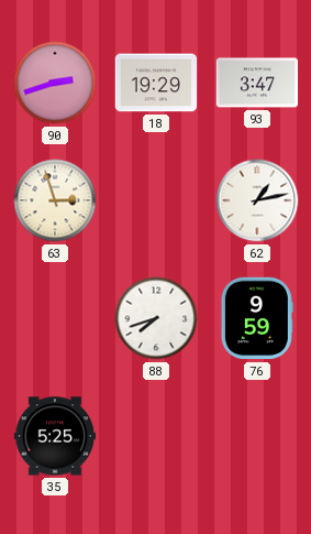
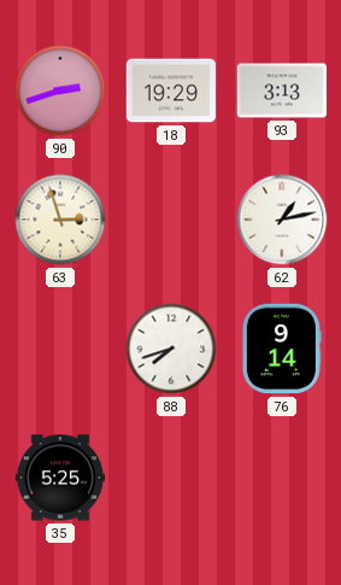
93: 3:47 -> 3:13 (282, 90)
76: 9:59 -> 9:14 (282, 349)
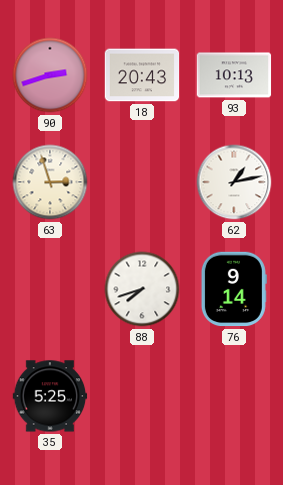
18: 19:29 -> 20:43 (142, 75)
93: 3:13 -> 10:13 (234, 75)
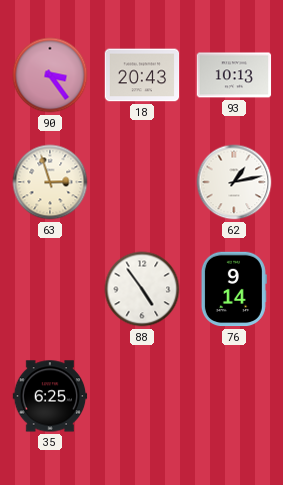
90: 2:42 -> 3:24 (50, 75)
88: 7:42 -> 4:54 (142, 289)
35: 5:25 -> 6:25 (50, 396)
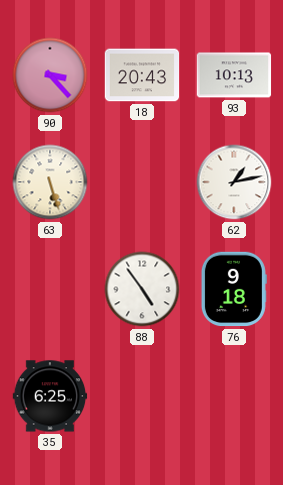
90: 3:24 -> 3:23 (50, 75)
63: 2:57 -> 5:27 (50, 182)
76: 9:14 -> 9:18 (234, 289)
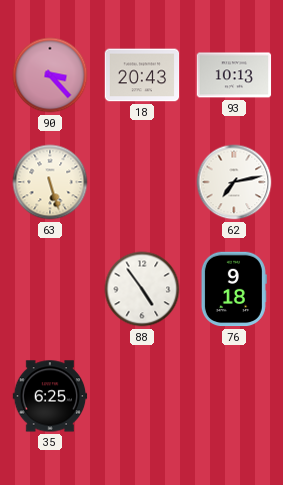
62: 1:13 -> 7:13 (234, 182)
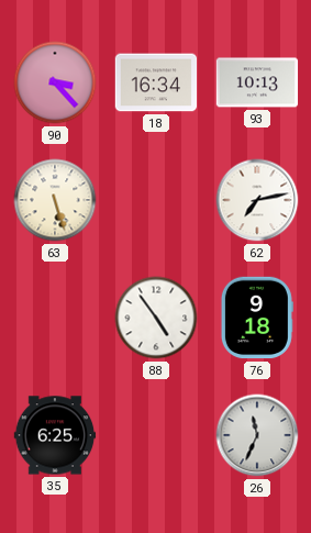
18: 20:43 -> 16:34 (156, 82)
26: none -> 11:34 (257, 435)
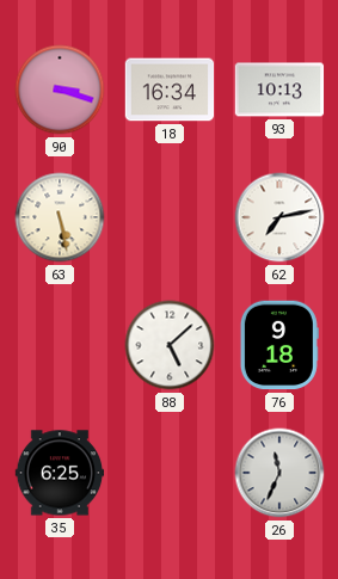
90: 3:23 -> 3:18 (60, 90)
63: 5:27 -> 5:28 (60, 217)
88: 4:54 -> 5:08 (170, 345)
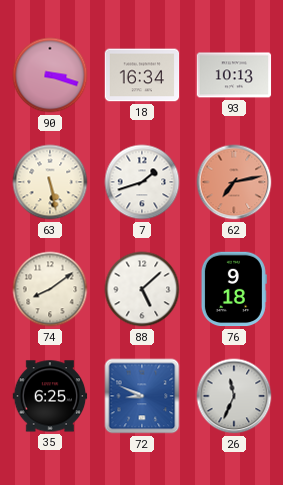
7: none -> 1:42 (142, 182)
62 dial: white -> salmon (234, 182)
74: none -> 8:09 (50, 289)
72: none -> 8:49 (142, 396)
